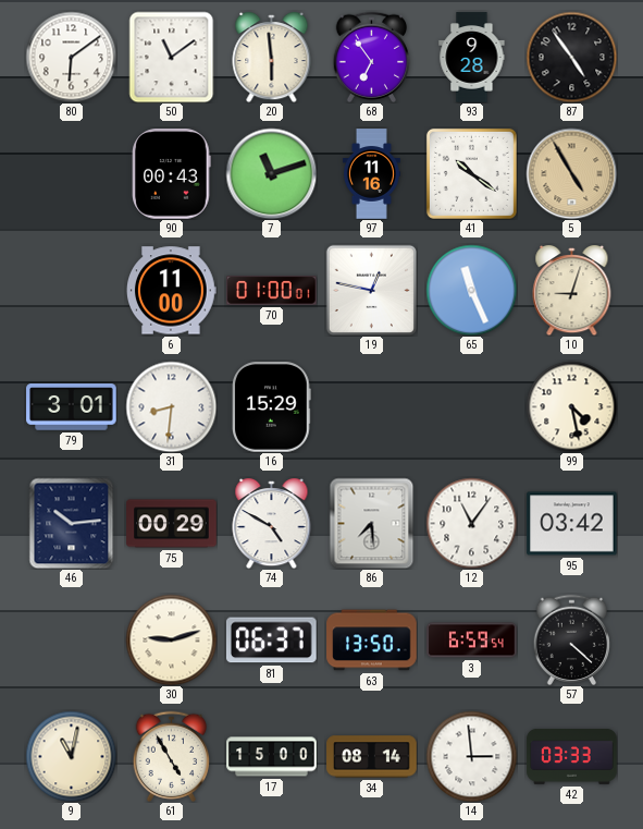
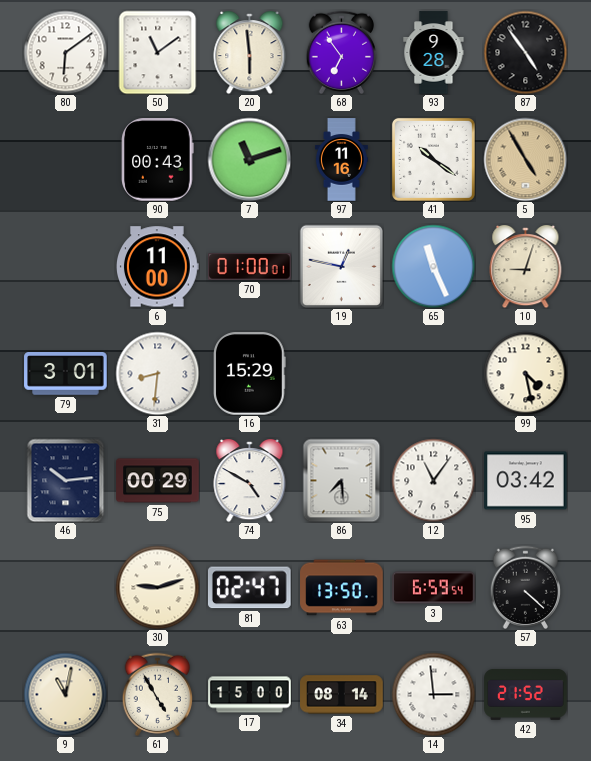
81: 06:37 -> 02:47 (249, 588)
42: 03:33 -> 21:52 (526, 695)
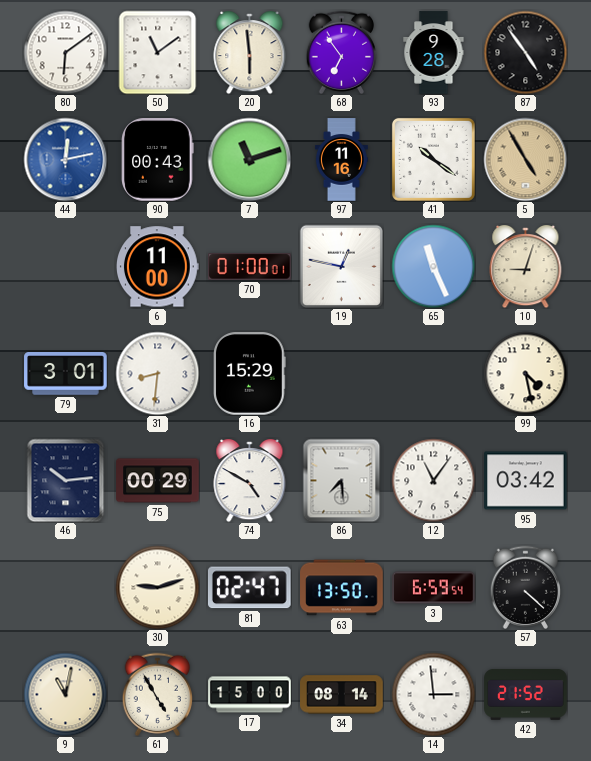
44: none -> 12:13 (65, 159)
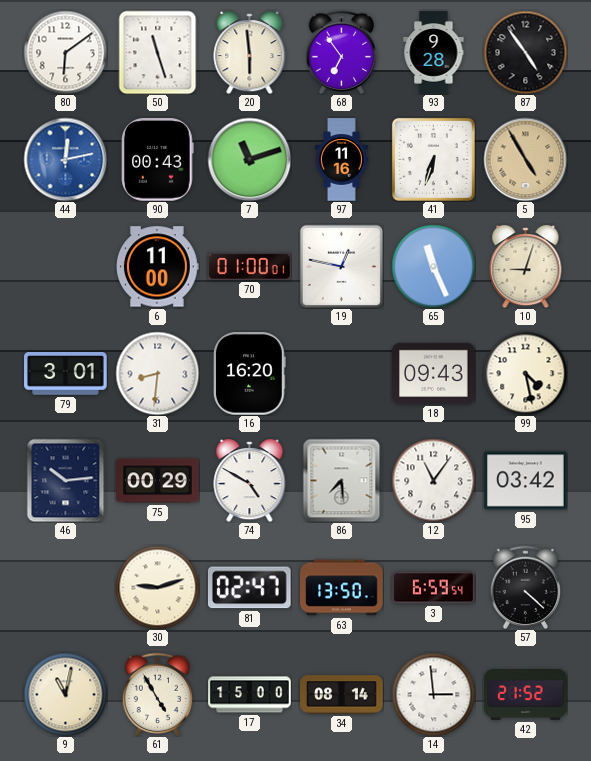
50: 11:09 -> 11:27 (158, 52)
41: 10:21 -> 6:33 (433, 159)
16: 15:29 -> 16:20 (250, 374)
18: none -> 09:43 (434, 373)
